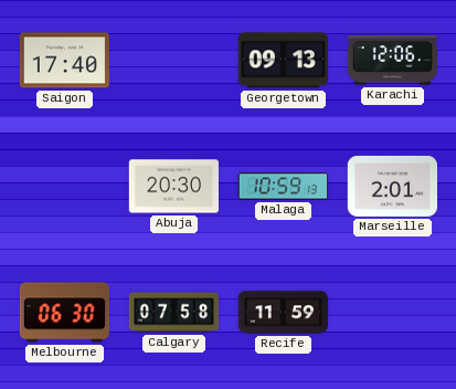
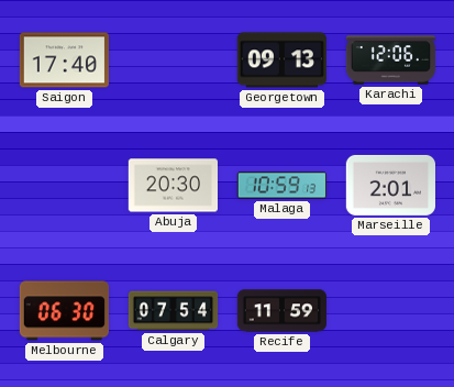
Calgary: 07:58 -> 07:54 (174, 311)
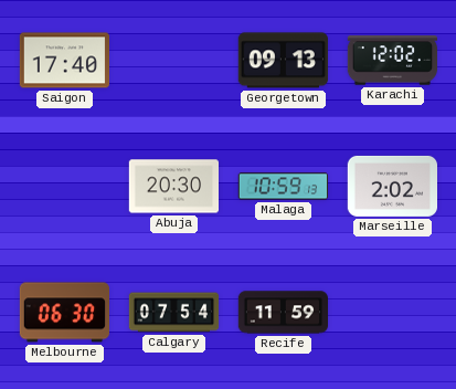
Karachi: 12:06 -> 12:02 (392, 61)
Marseille: 2:01 -> 2:02 (392, 186)
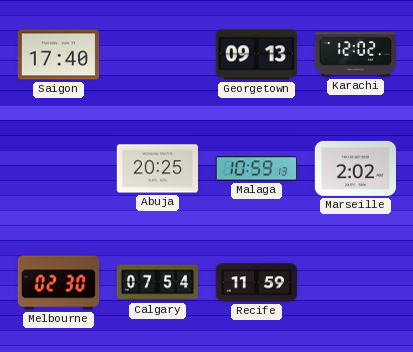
Abuja: 20:30 -> 20:25 (157, 169)
Melbourne: 06:30 -> 02:30 (58, 283)
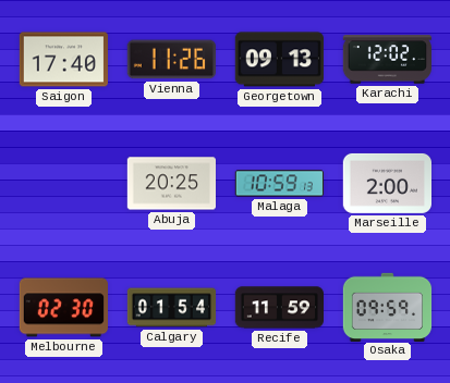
Vienna: none -> 11:26 (171, 60)
Marseille: 2:02 -> 2:00 (387, 183)
Calgary: 07:54 -> 01:54 (172, 308)
Osaka: none -> 09:59 (388, 307)
